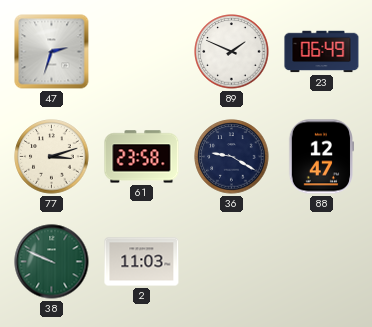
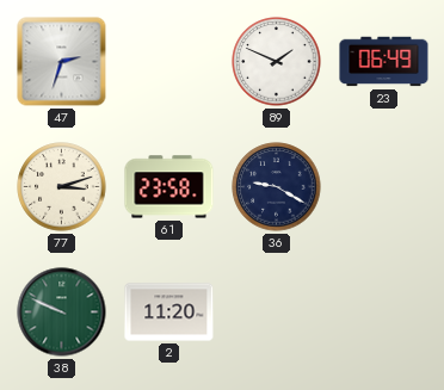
88: 12:47 -> none (320, 157)
2: 11:03 -> 11:20 (169, 312)
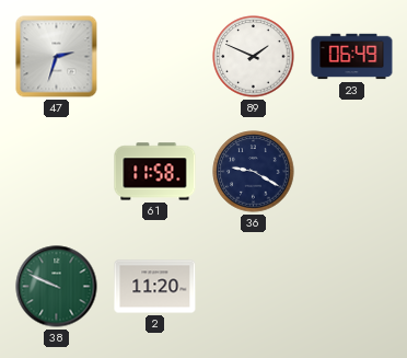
77: 3:12 -> none (62, 187)
61: 23:58 -> 11:58 (155, 172)
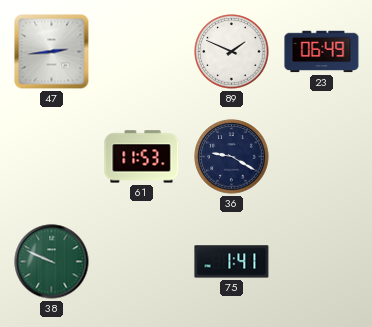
47: 2:33 -> 2:44 (52, 52)
61: 11:58 -> 11:53 (142, 157)
2: 11:20 -> none (155, 287)
75: none -> 1:41 (232, 262)
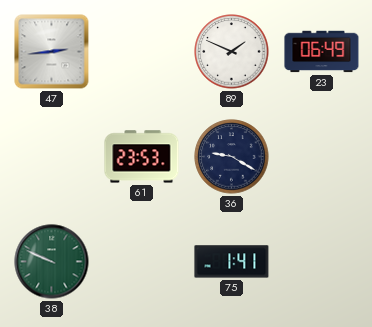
61: 11:53 -> 23:53 (142, 157)
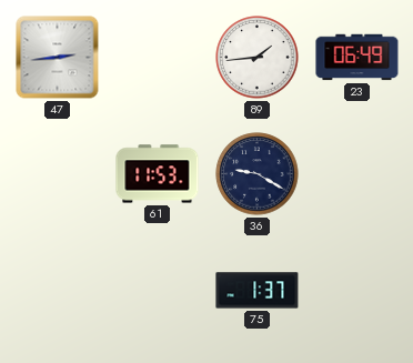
89: 1:49 -> 1:44 (258, 58)
61: 23:53 -> 11:53 (158, 174)
38: 9:49 -> none (52, 262)
75: 1:41 -> 1:37 (258, 291)
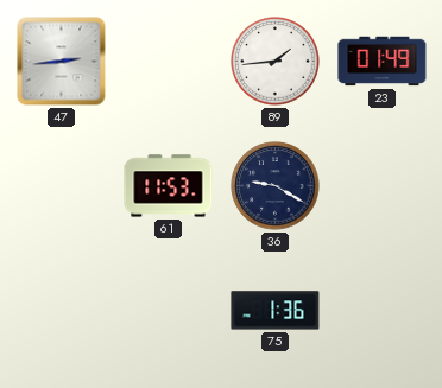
23: 06:49 -> 01:49 (383, 62)
75: 1:37 -> 1:36 (276, 311)
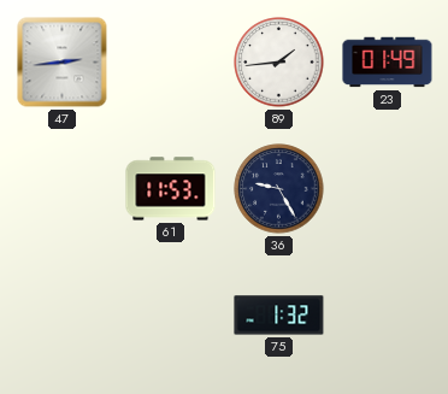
36: 9:20 -> 9:25 (279, 189)
75: 1:36 -> 1:32 (279, 316)
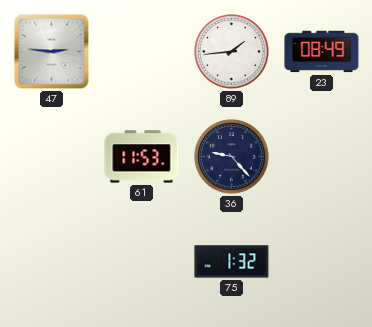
47: 2:44 -> 2:46 (52, 52)
23: 01:49 -> 08:49 (322, 52)
36: 9:25 -> 9:23 (232, 157)
